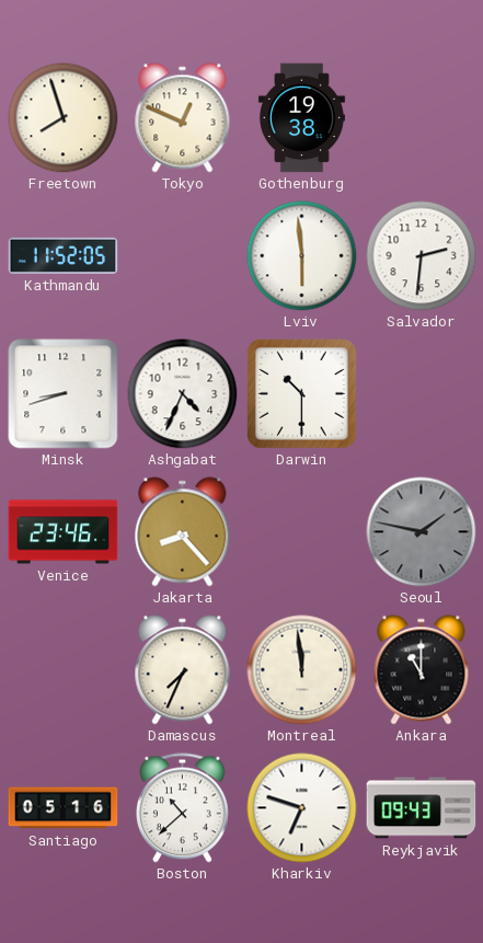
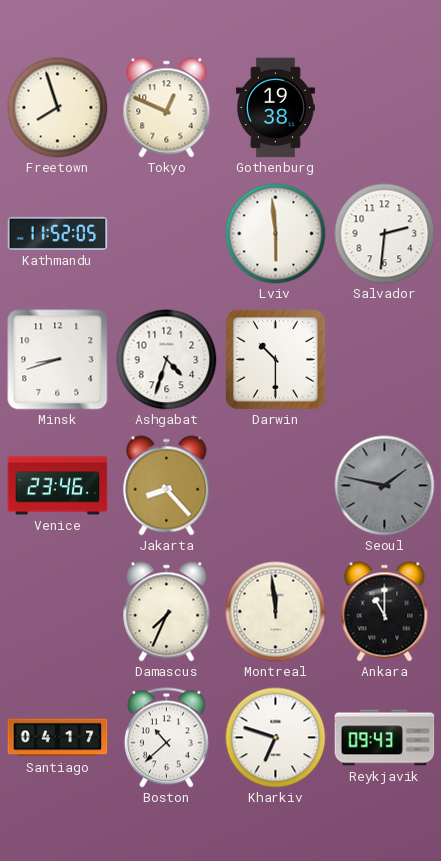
Ashgabat: 4:34 -> 4:33 (167, 360)
Santiago: 05:16 -> 04:17 (58, 738)
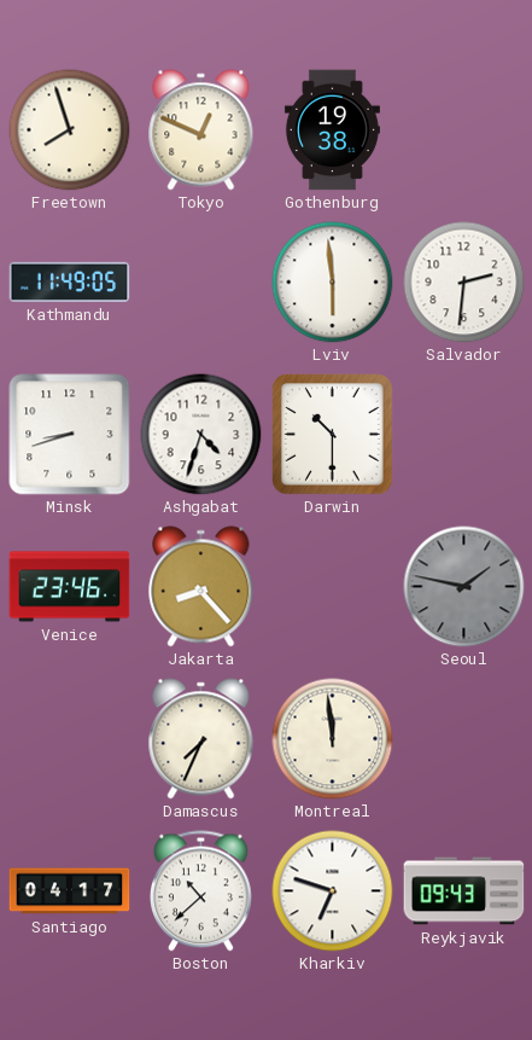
Kathmandu: 11:52 -> 11:49 (70, 281)
Ankara: 11:00 -> none (385, 612)
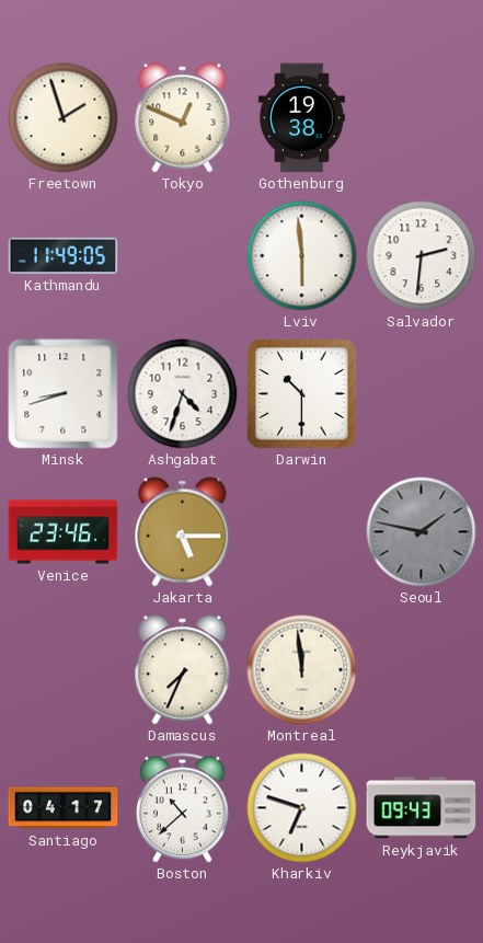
Freetown: 7:57 -> 1:57 (64, 118)
Jakarta: 8:23 -> 5:15 (183, 532)
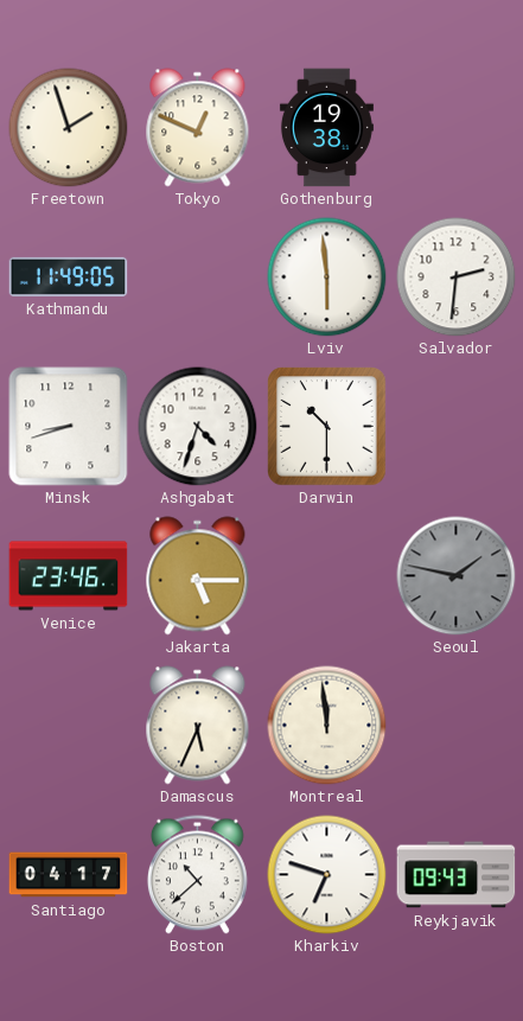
Damascus: 7:34 -> 5:34 (198, 726)
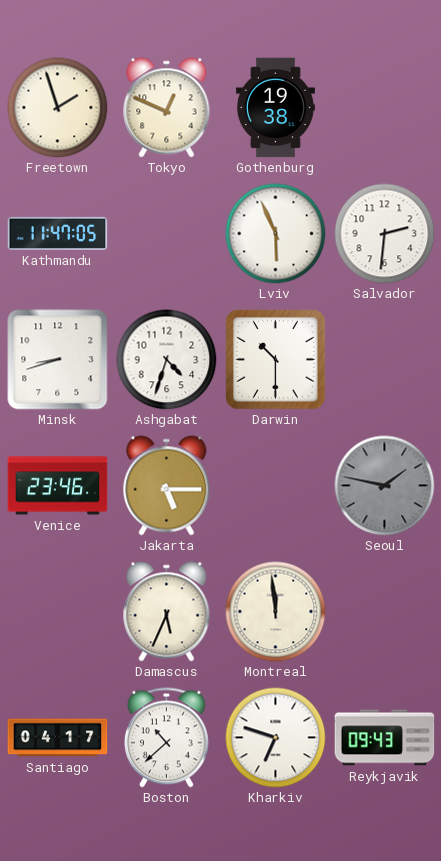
Kathmandu: 11:49 -> 11:47 (58, 233)
Lviv: 5:59 -> 5:56 (276, 234)
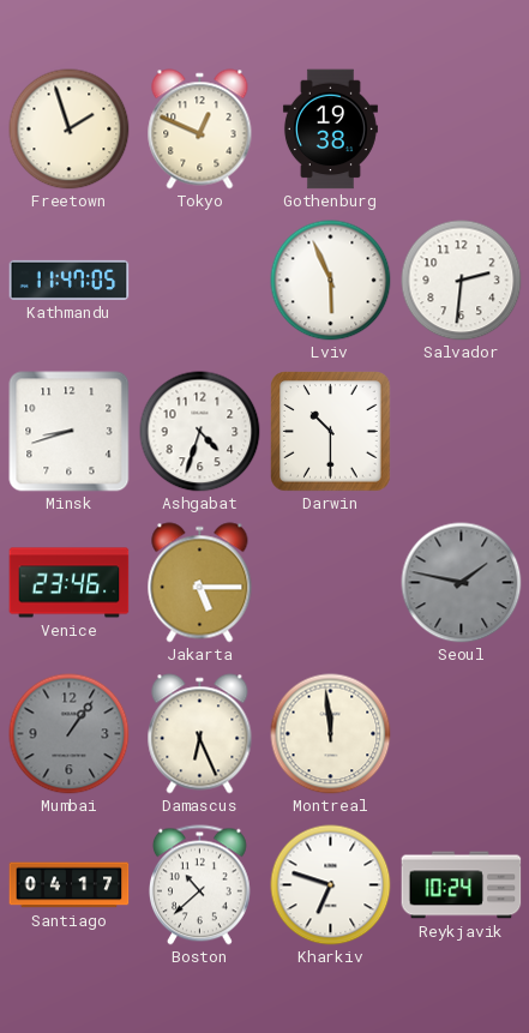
Mumbai: none -> 1:06 (70, 734)
Damascus: 5:34 -> 6:26 (200, 734)
Reykjavik: 09:43 -> 10:24 (462, 885)
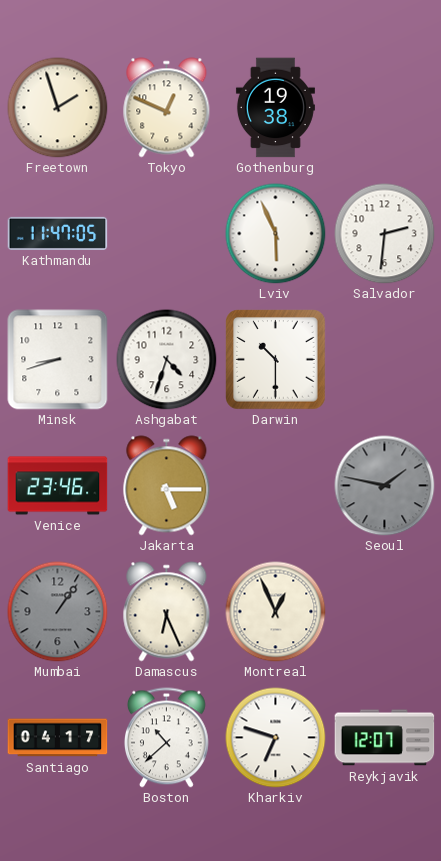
Montreal: 11:59 -> 12:56 (276, 612)
Reykjavik: 10:24 -> 12:07 (385, 738)
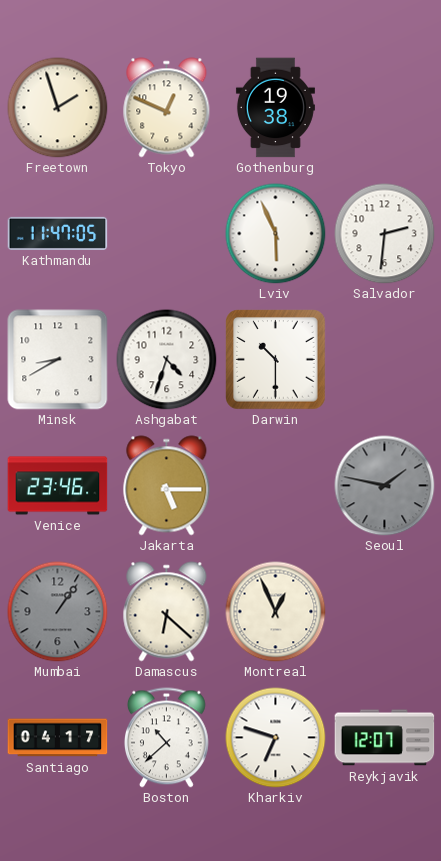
Minsk: 8:42 -> 8:40 (58, 360)
Damascus: 6:26 -> 6:22 (167, 612)
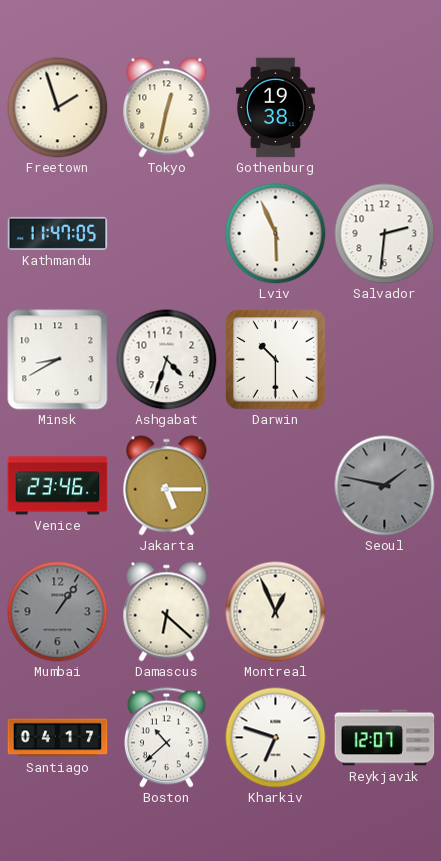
Tokyo: 12:49 -> 12:32 (167, 108)
